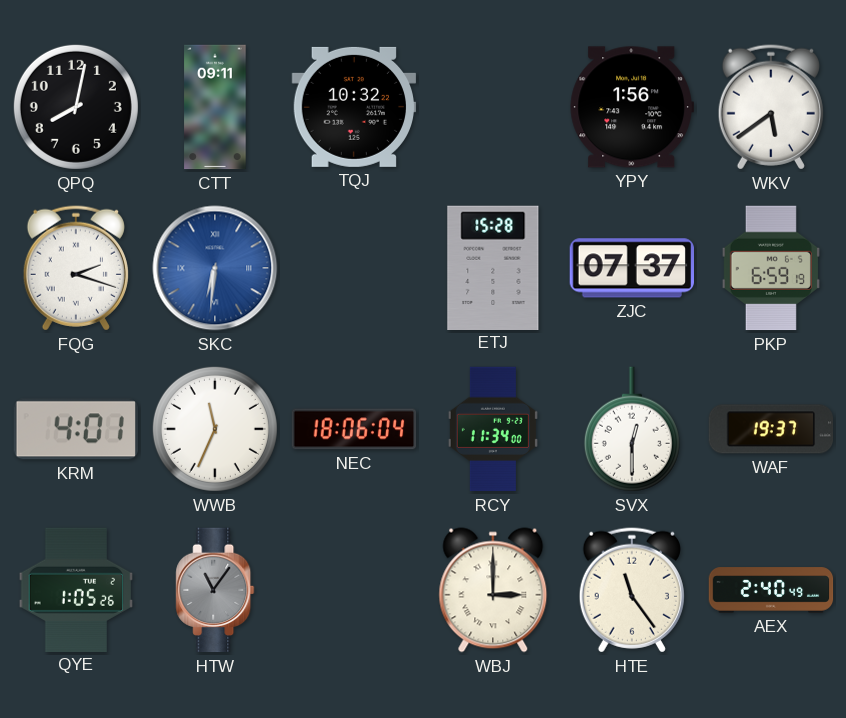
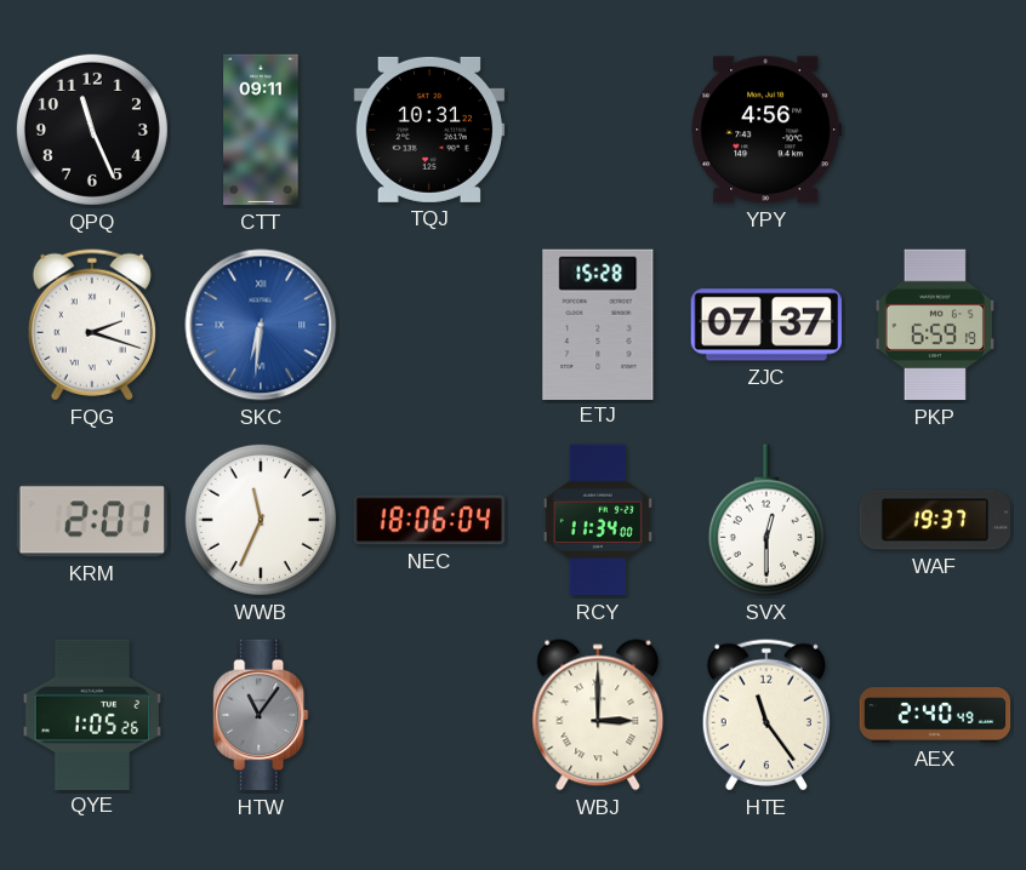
QPQ: 8:02 -> 11:26 (92, 130)
TQJ: 10:32 -> 10:31 (429, 130)
YPY: 1:56 -> 4:56 (765, 130)
WKV: 5:39 -> none (771, 107)
KRM: 4:01 -> 2:01 (92, 520)
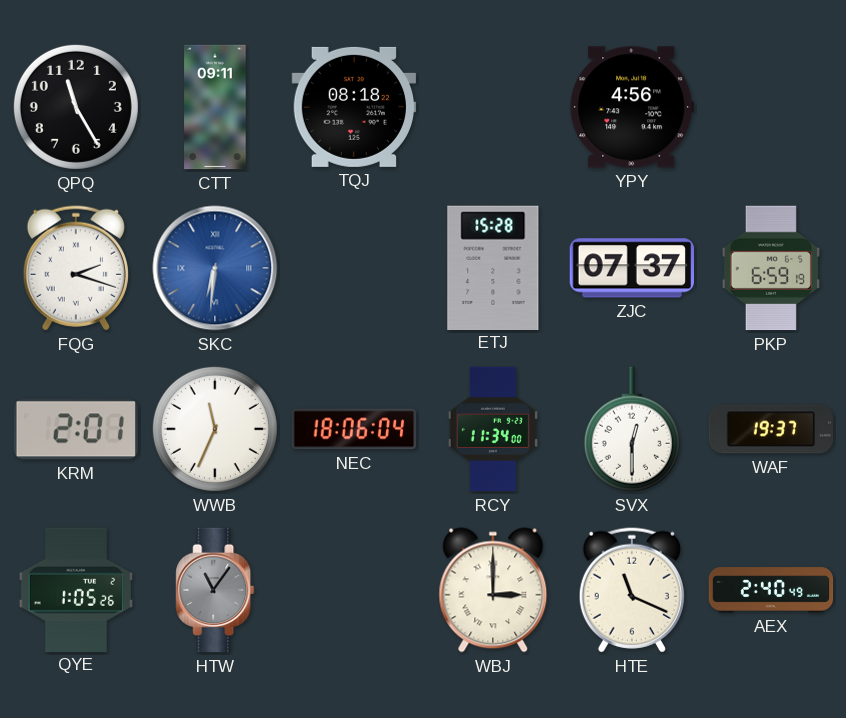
QPQ: 11:26 -> 11:25 (76, 107)
TQJ: 10:31 -> 08:18 (354, 107)
HTE: 11:24 -> 11:19 (632, 590)
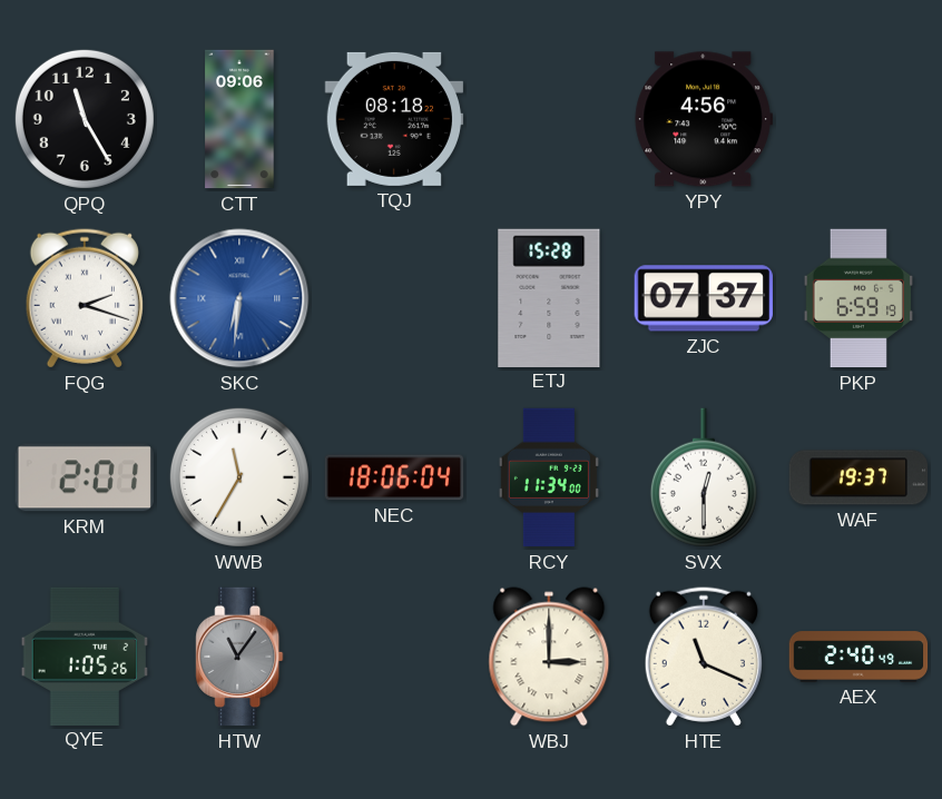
CTT: 09:11 -> 09:06 (239, 119)
WWB: 11:34 -> 11:35 (239, 477)
